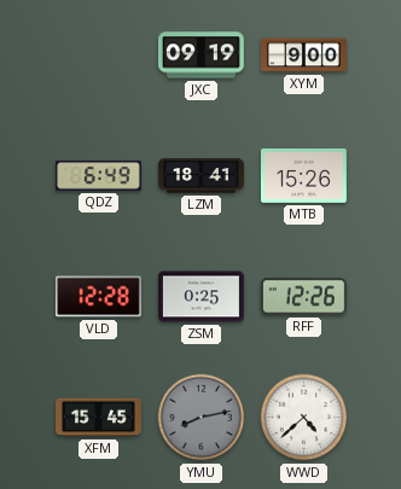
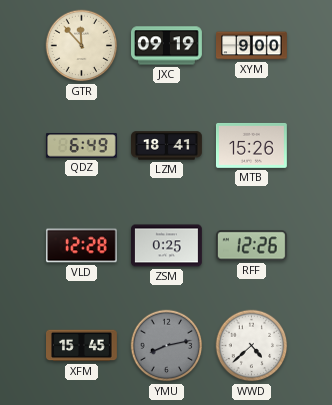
GTR: none -> 11:53 (82, 46)
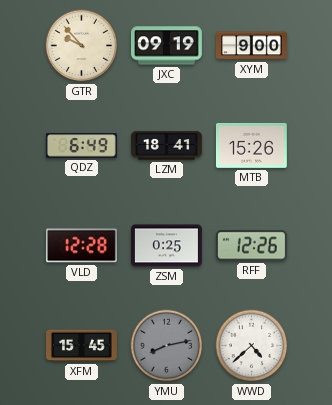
GTR: 11:53 -> 9:53 (82, 46)
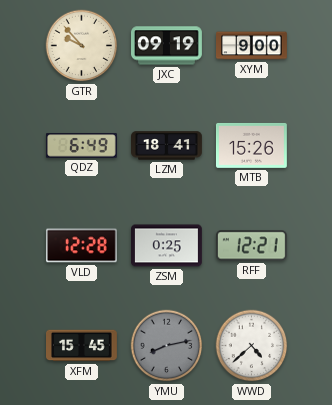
RFF: 12:26 -> 12:21 (251, 246)
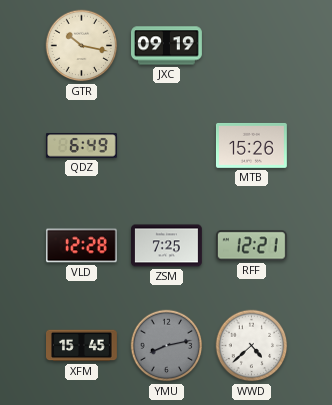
GTR: 9:53 -> 10:17 (82, 46)
XYM: 9:00 -> none (252, 46)
LZM: 18:41 -> none (167, 146)
ZSM: 0:25 -> 7:25 (167, 246)
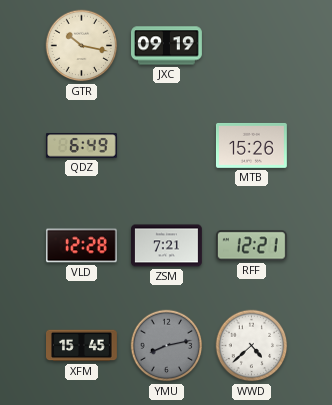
ZSM: 7:25 -> 7:21 (167, 246)
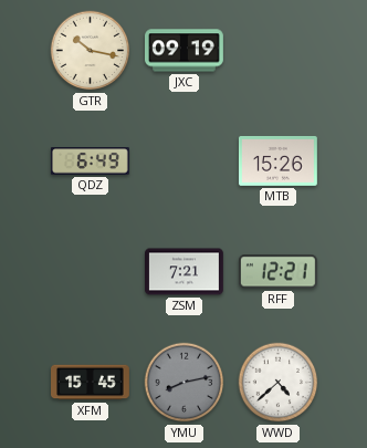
VLD: 12:28 -> none (81, 246)
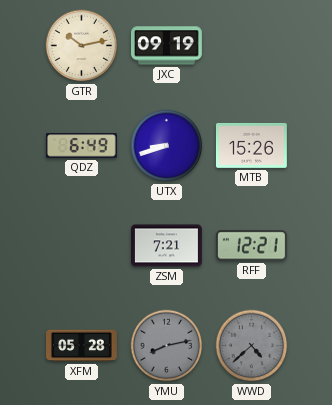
GTR: 10:17 -> 10:13 (82, 46)
UTX: none -> 8:42 (167, 146)
XFM: 15:45 -> 05:28 (82, 346)
WWD dial: white -> grey (252, 346)
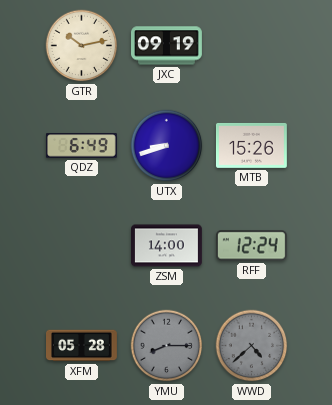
ZSM: 7:21 -> 14:00 (167, 246)
RFF: 12:21 -> 12:24 (251, 246)
YMU: 8:13 -> 8:15 (167, 346)
